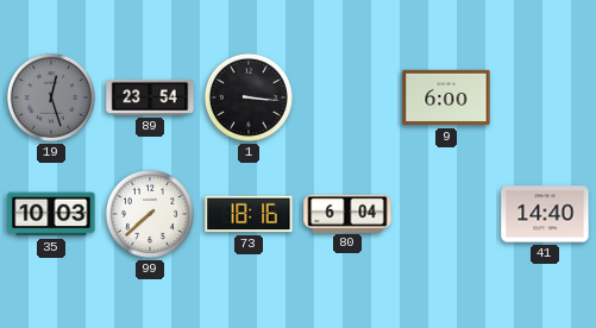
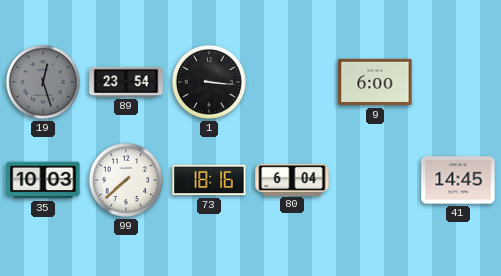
41: 14:40 -> 14:45 (458, 180)
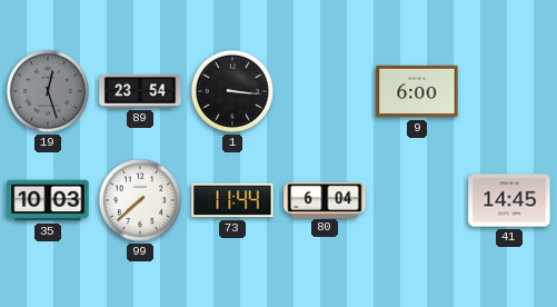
73: 18:16 -> 11:44 (232, 200)
